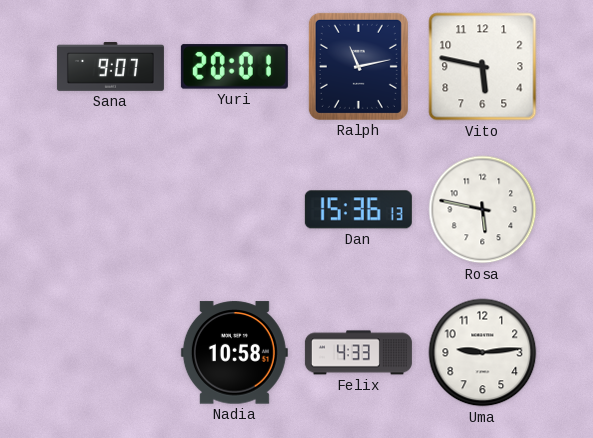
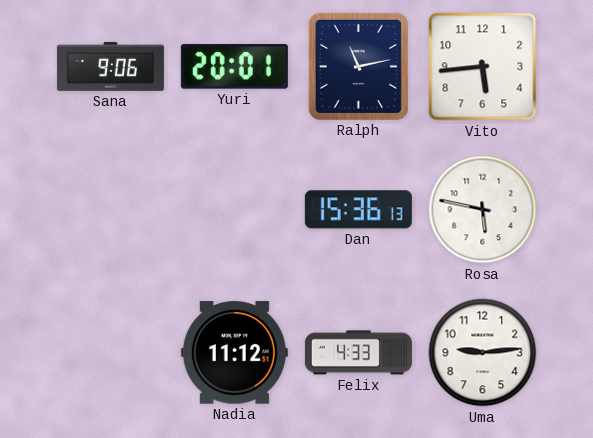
Sana: 9:07 -> 9:06 (110, 67)
Vito: 5:47 -> 5:44 (483, 67)
Nadia: 10:58 -> 11:12 (234, 353)
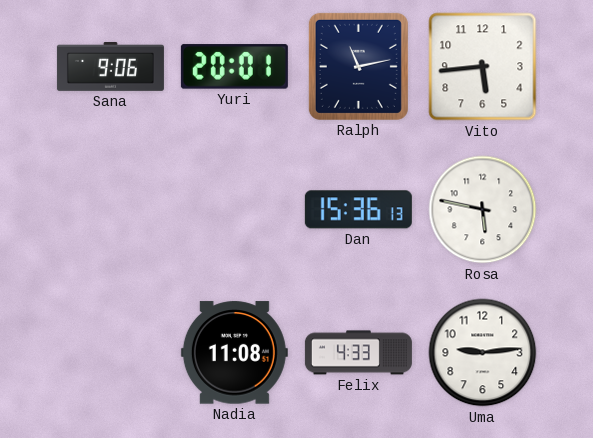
Nadia: 11:12 -> 11:08 (234, 353)
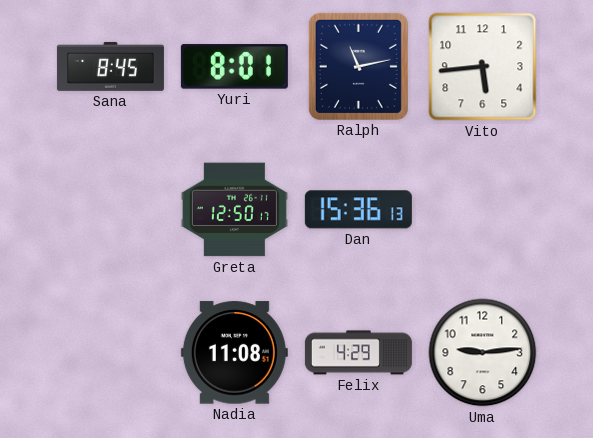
Sana: 9:06 -> 8:45 (110, 67)
Yuri: 20:01 -> 8:01 (234, 67)
Greta: none -> 12:50 (234, 210)
Rosa: 5:47 -> none (483, 210)
Felix: 4:33 -> 4:29 (358, 353)
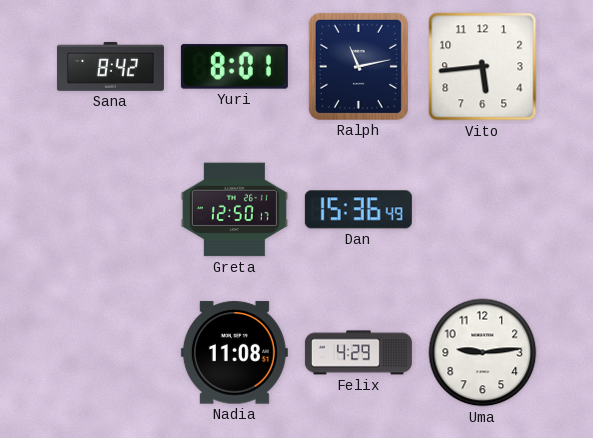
Sana: 8:45 -> 8:42 (110, 67)
Dan: 15:36:13 -> 15:36:49 (358, 210)
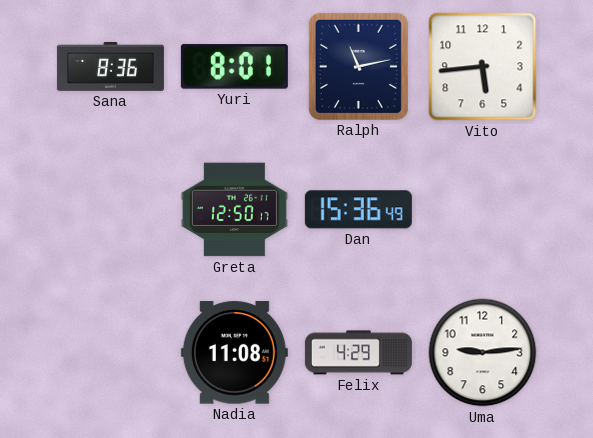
Sana: 8:42 -> 8:36 (110, 67)
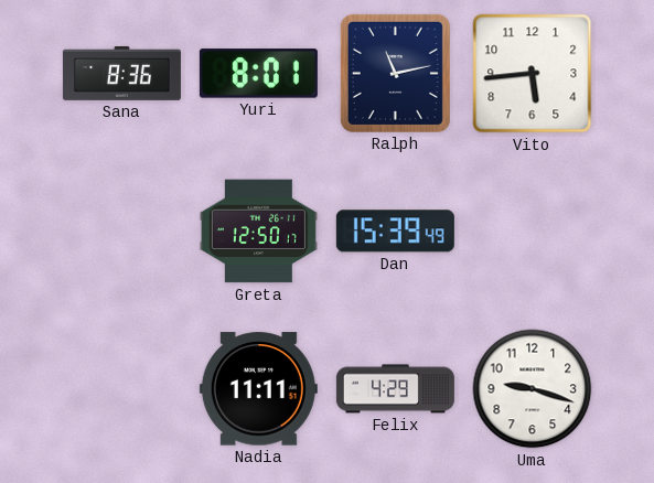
Dan: 15:36 -> 15:39 (395, 232)
Nadia: 11:08 -> 11:11 (258, 389)
Uma: 9:14 -> 9:18 (533, 389)
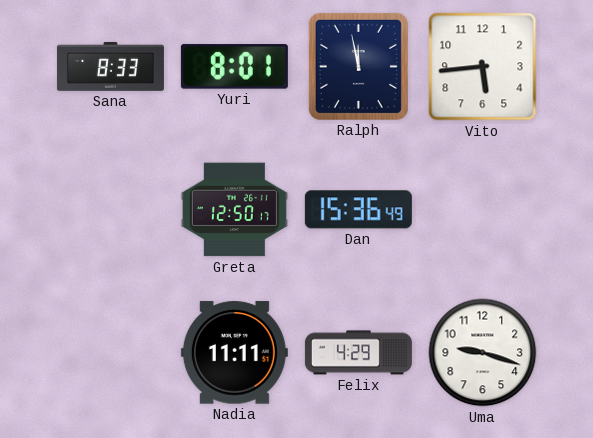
Sana: 8:36 -> 8:33 (110, 67)
Ralph: 11:13 -> 11:58 (358, 66)
Dan: 15:39 -> 15:36 (358, 210)
